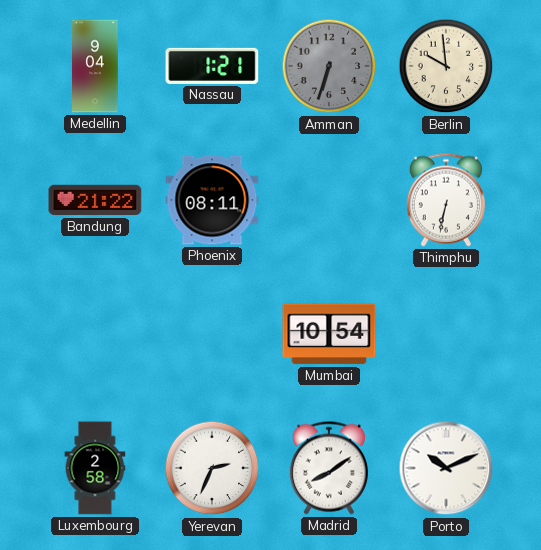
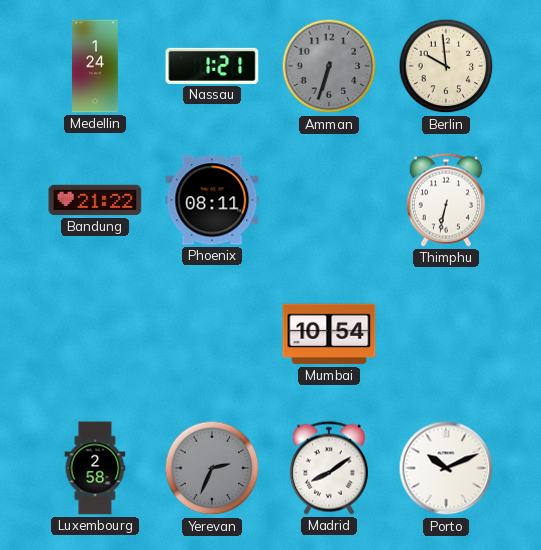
Medellin: 9:04 -> 1:24 (96, 66)
Yerevan dial: white -> grey (212, 468)
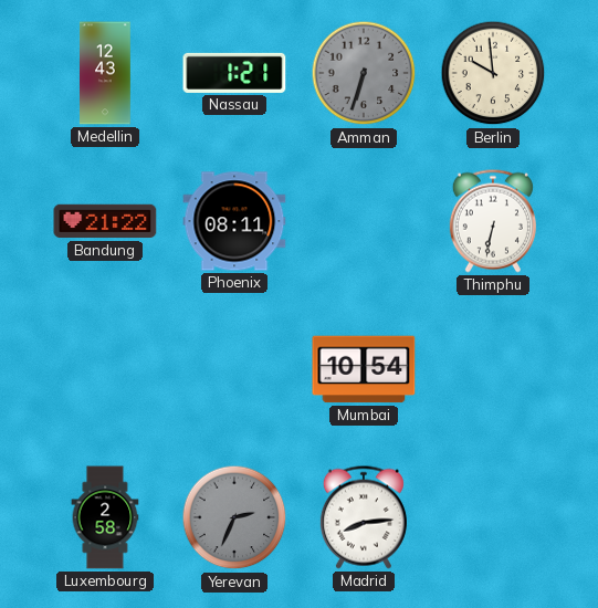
Medellin: 1:24 -> 12:43 (106, 73)
Madrid: 8:09 -> 8:14 (364, 517)
Porto: 10:11 -> none (446, 468)
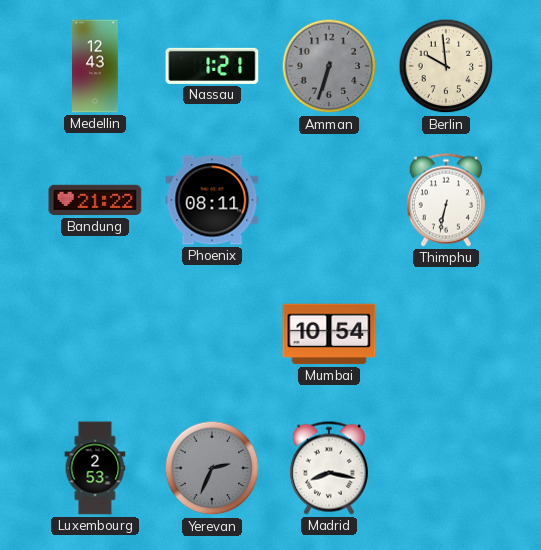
Luxembourg: 2:58 -> 2:53 (95, 468)
Madrid: 8:14 -> 8:17 (329, 468)
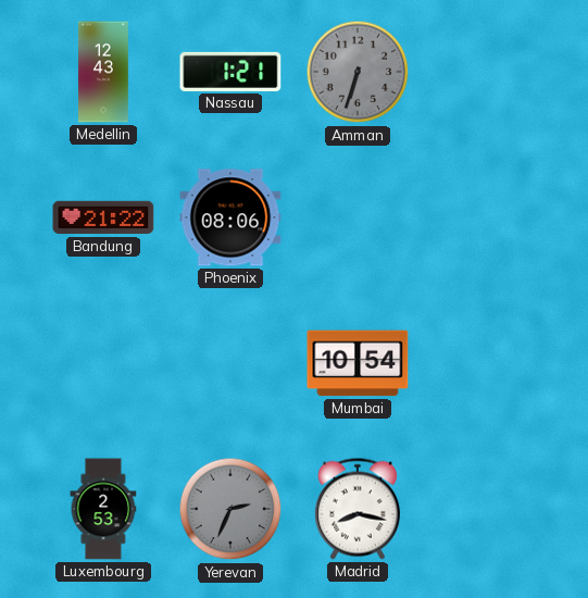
Berlin: 9:59 -> none (446, 66)
Phoenix: 08:11 -> 08:06 (230, 217)
Thimphu: 6:32 -> none (446, 200)
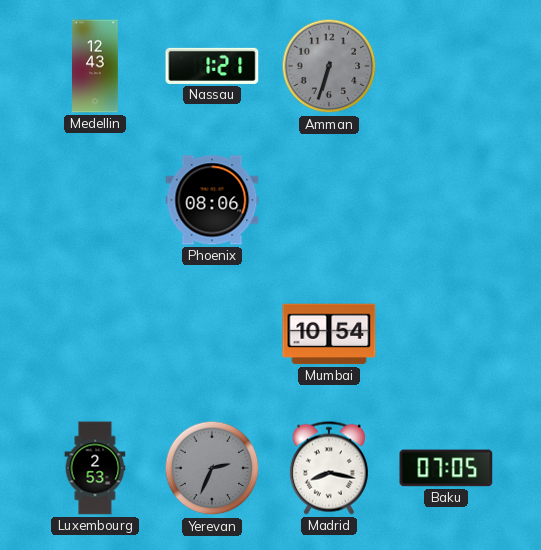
Bandung: 21:22 -> none (103, 217)
Baku: none -> 07:05 (446, 468)
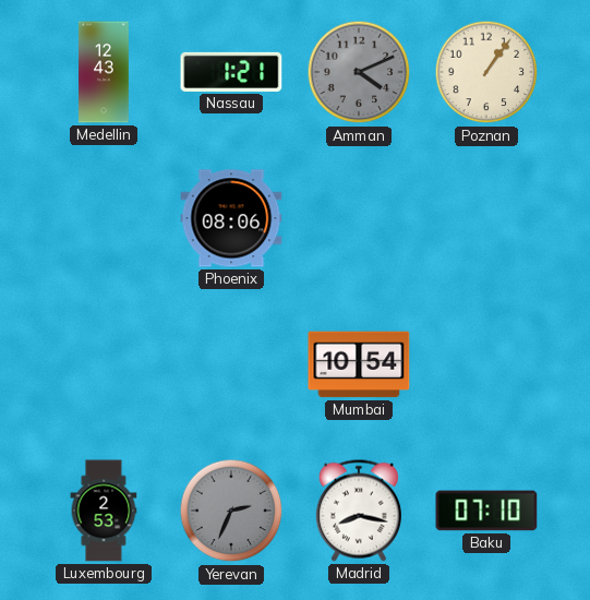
Amman: 6:33 -> 4:11 (359, 72)
Poznan: none -> 1:06 (486, 72)
Baku: 07:05 -> 07:10 (486, 511)
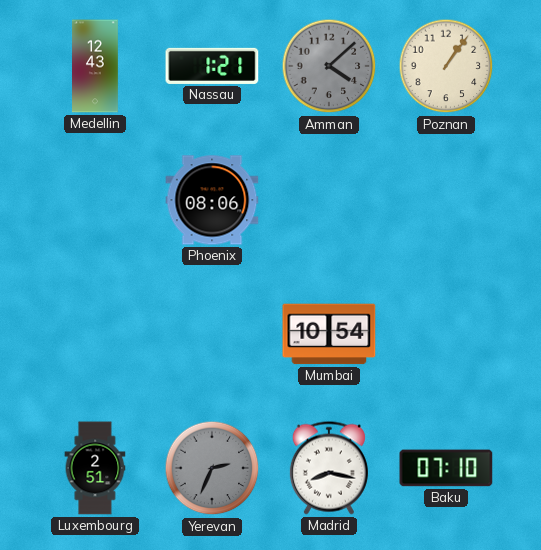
Amman: 4:11 -> 4:08 (329, 66)
Luxembourg: 2:53 -> 2:51 (95, 468)
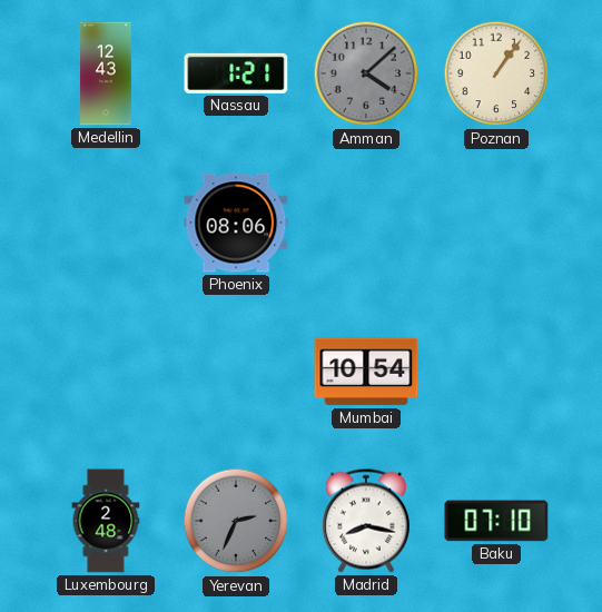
Luxembourg: 2:51 -> 2:48 (106, 521)
